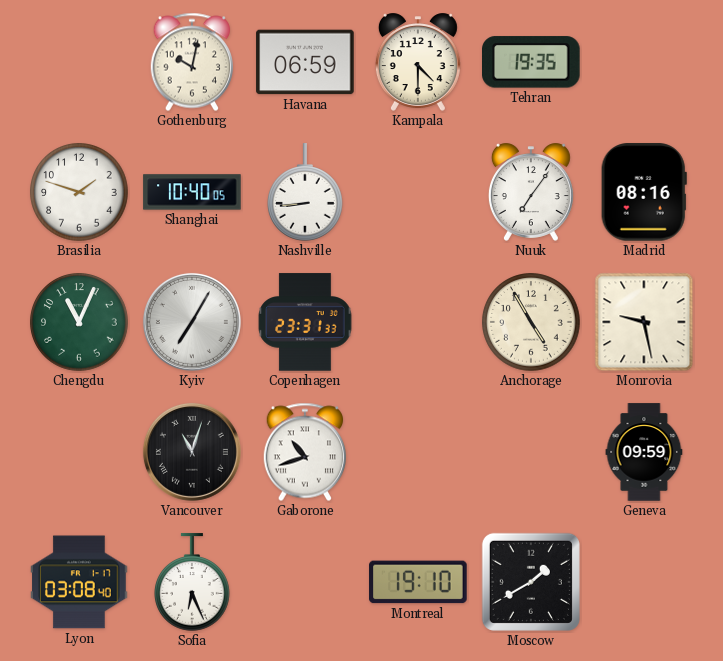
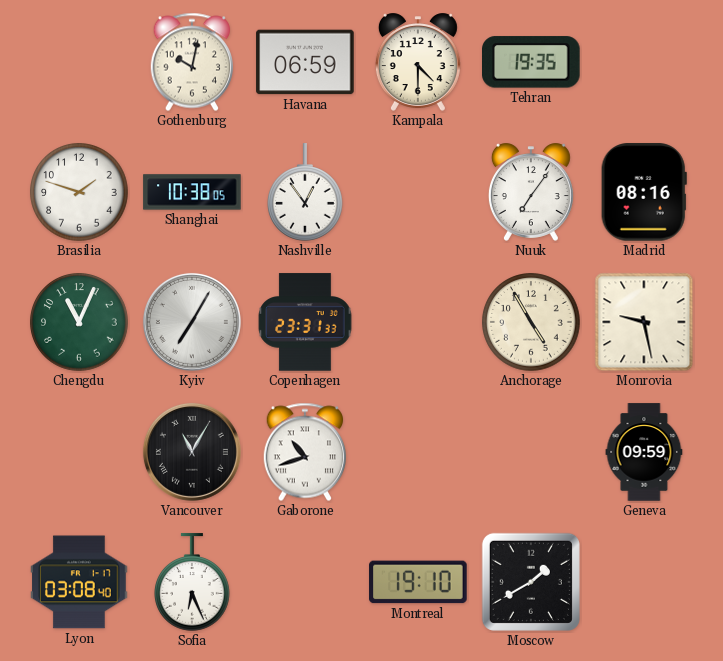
Shanghai: 10:40 -> 10:38 (192, 192)
Nashville: 8:44 -> 12:54 (306, 192)
Vancouver: 11:03 -> 11:05 (192, 452)
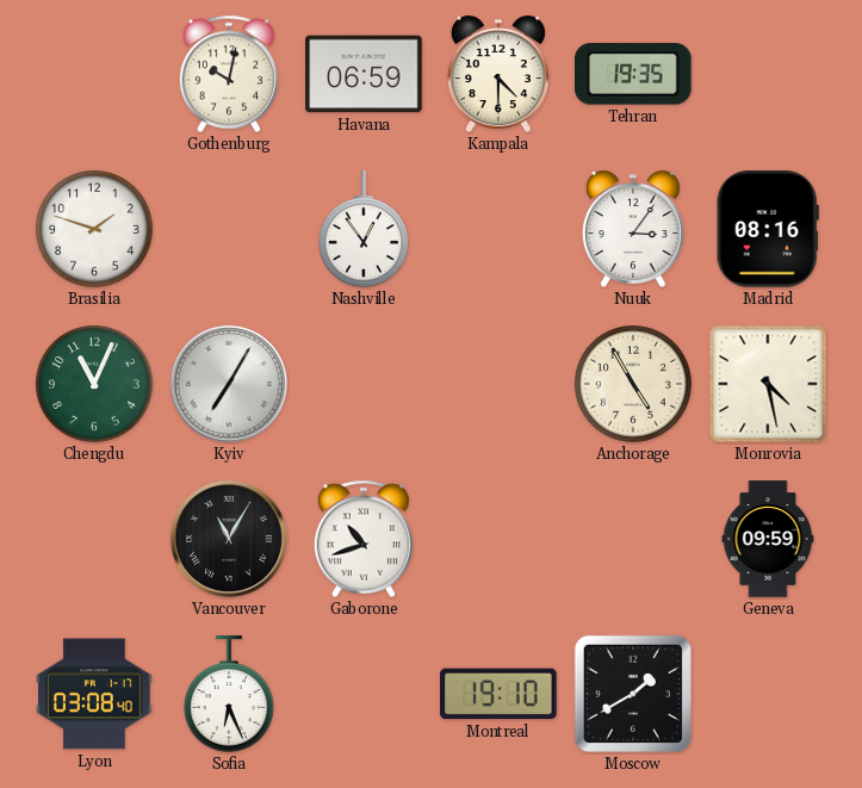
Shanghai: 10:38 -> none (192, 192)
Nuuk: 7:06 -> 3:06 (633, 229)
Copenhagen: 23:31 -> none (305, 322)
Monrovia: 9:28 -> 4:28 (768, 384)
